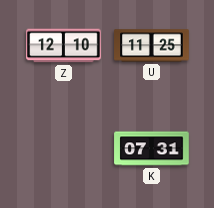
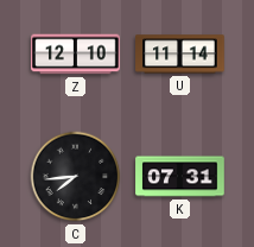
U: 11:25 -> 11:14 (180, 55)
C: none -> 7:44 (76, 177)
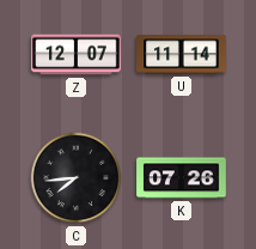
Z: 12:10 -> 12:07 (77, 55)
K: 07:31 -> 07:26 (182, 178)
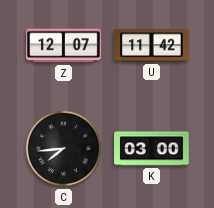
U: 11:14 -> 11:42 (152, 46)
K: 07:26 -> 03:00 (152, 149)
